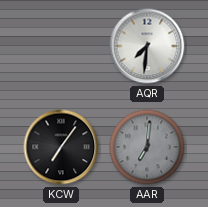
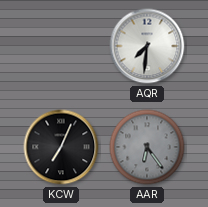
KCW: 7:06 -> 7:04 (61, 147)
AAR: 7:01 -> 6:24 (147, 147)
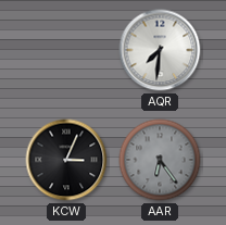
KCW: 7:04 -> 3:04 (66, 160)
